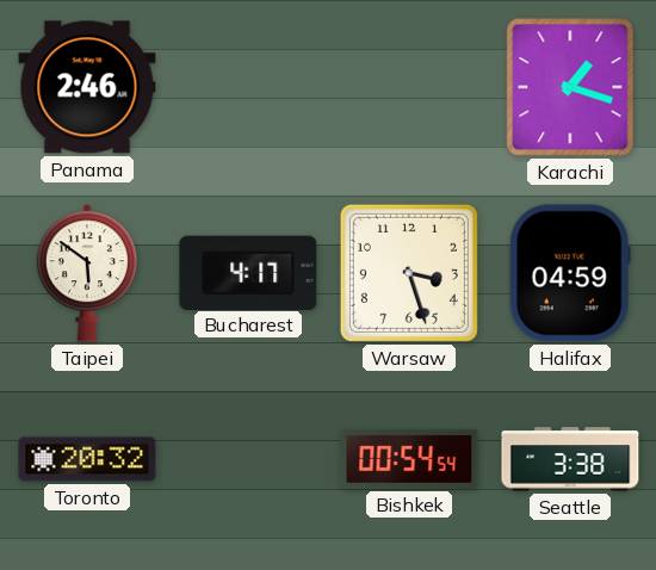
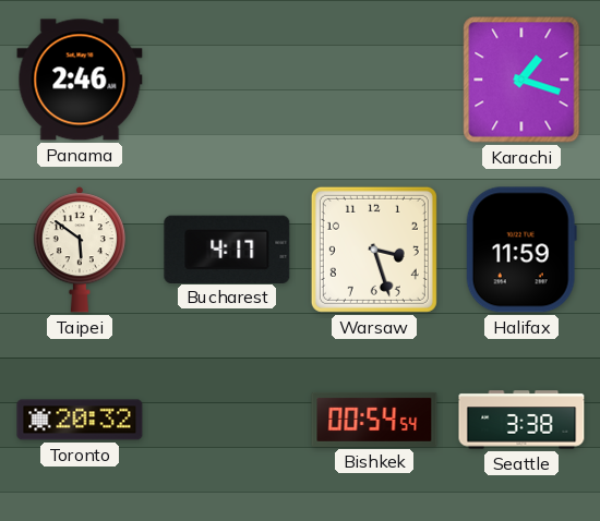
Halifax: 04:59 -> 11:59 (521, 250)
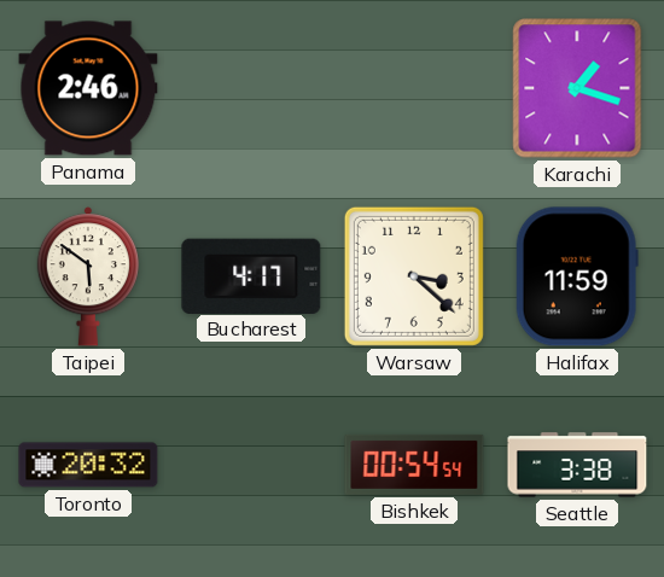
Warsaw: 3:27 -> 3:22 (414, 276)
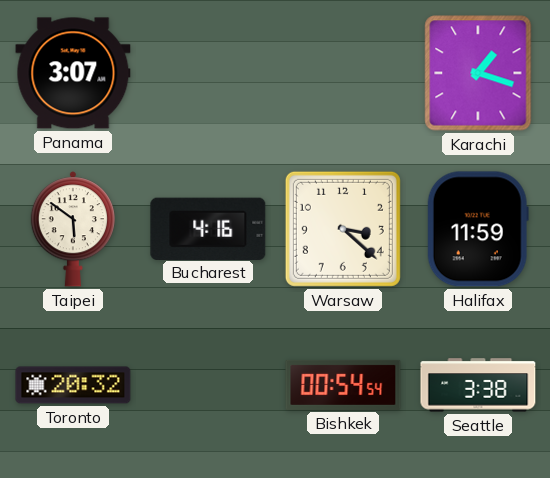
Panama: 2:46 -> 3:07 (73, 73)
Bucharest: 4:17 -> 4:16 (208, 228)
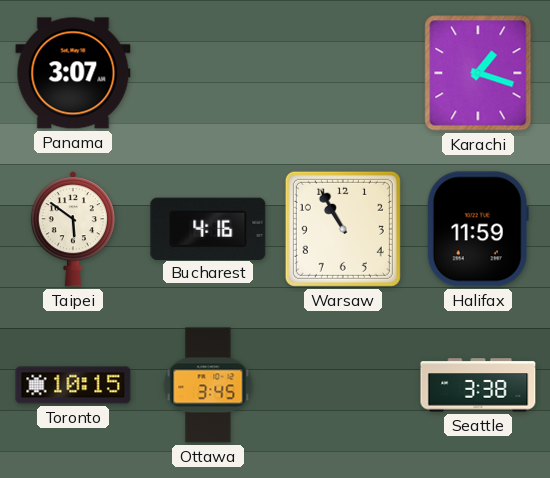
Warsaw: 3:22 -> 10:55 (343, 229)
Toronto: 20:32 -> 10:15 (73, 385)
Ottawa: none -> 3:45 (208, 385)
Bishkek: 00:54 -> none (343, 385)
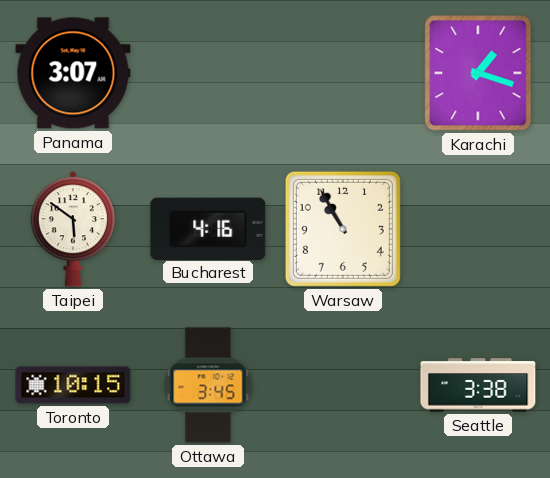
Halifax: 11:59 -> none (478, 229)
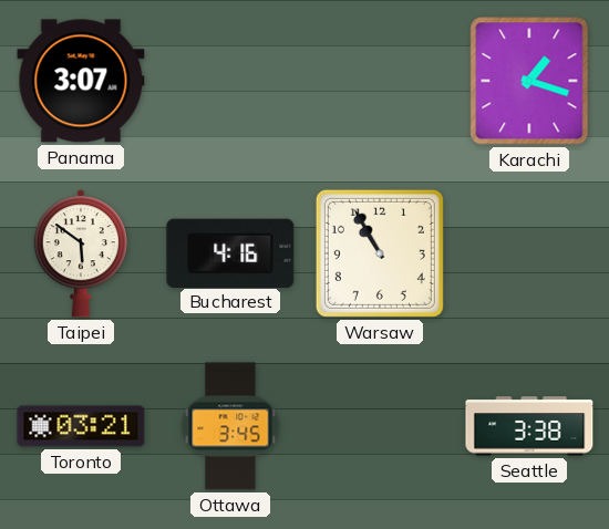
Toronto: 10:15 -> 03:21 (81, 426)
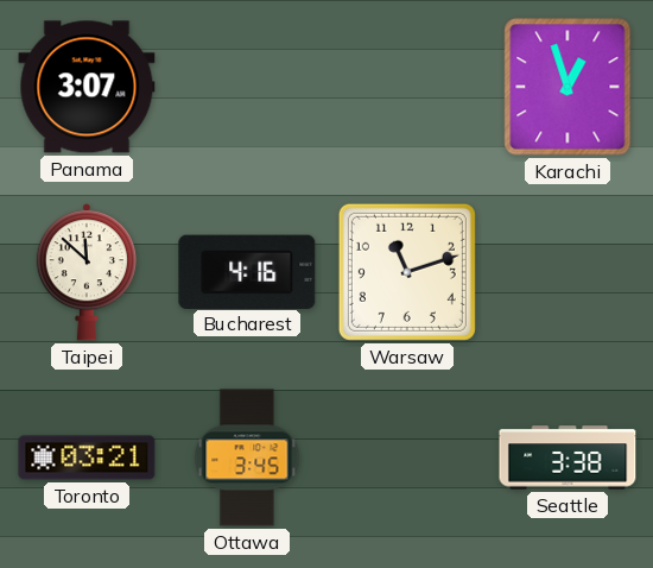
Karachi: 1:18 -> 12:57 (568, 87)
Taipei: 5:51 -> 11:52 (87, 272)
Warsaw: 10:55 -> 11:12 (407, 272)
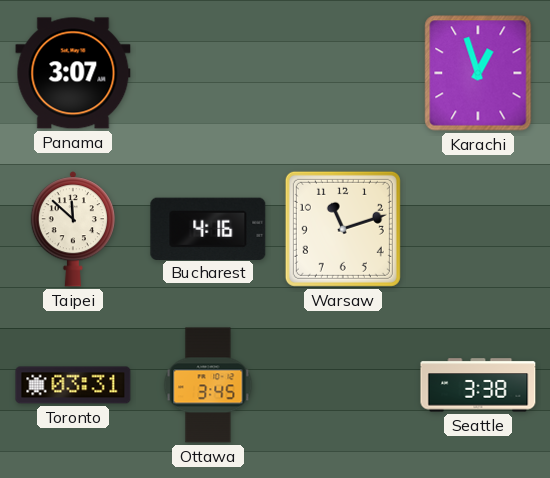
Toronto: 03:21 -> 03:31 (73, 385)
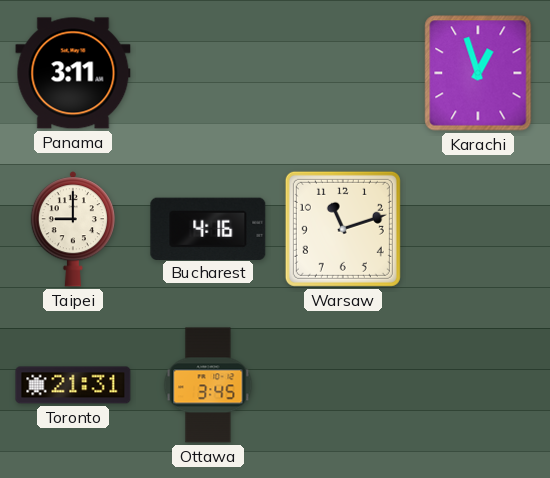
Panama: 3:07 -> 3:11 (73, 73)
Taipei: 11:52 -> 9:00 (73, 229)
Toronto: 03:31 -> 21:31 (73, 385)
Seattle: 3:38 -> none (478, 385)
